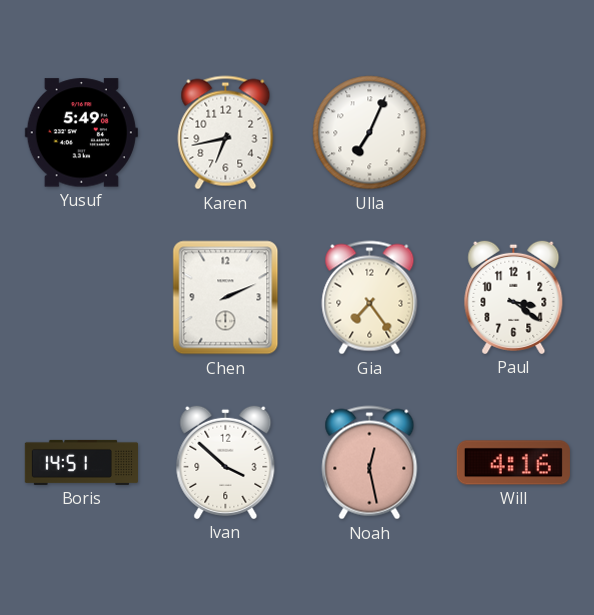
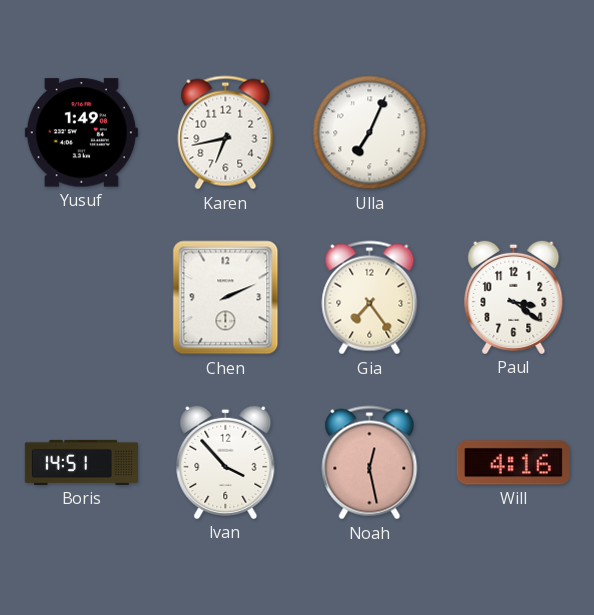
Yusuf: 5:49 -> 1:49 (81, 133)
Ivan: 3:52 -> 3:53 (226, 462)
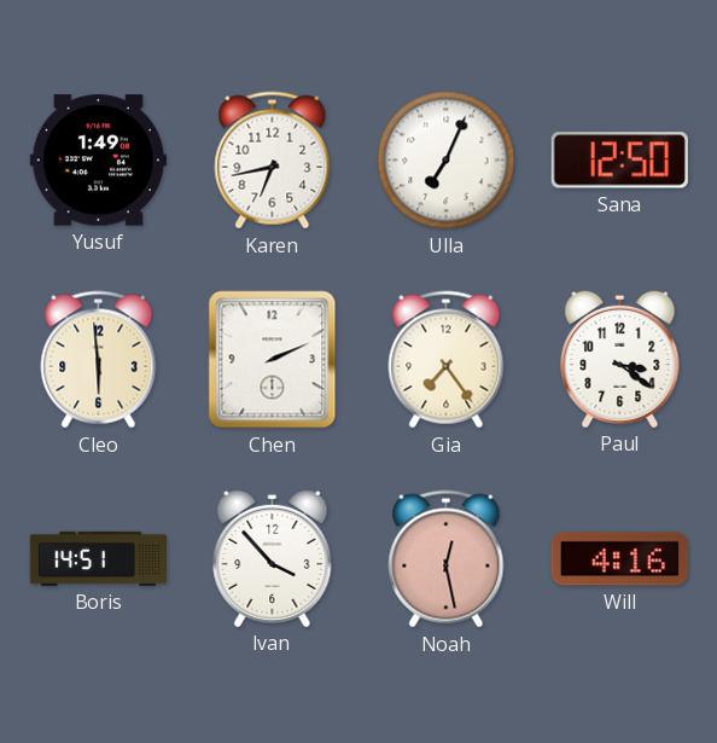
Sana: none -> 12:50 (619, 161)
Cleo: none -> 5:59 (99, 360)
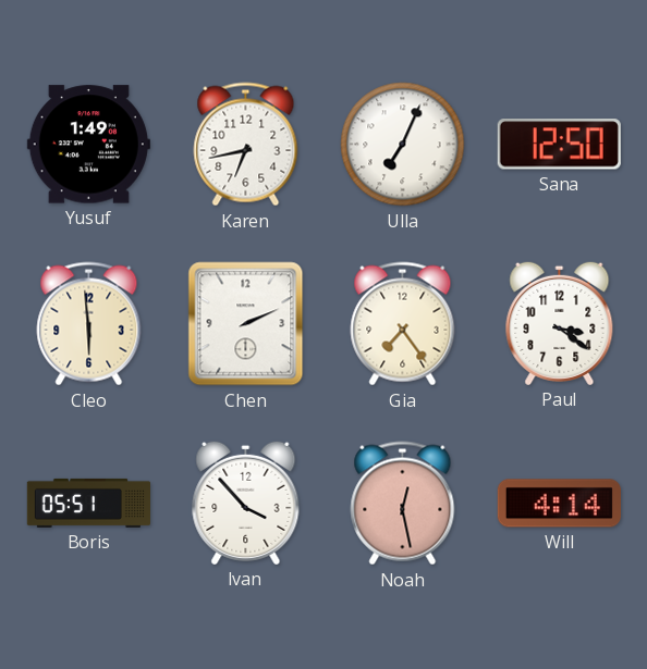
Boris: 14:51 -> 05:51 (88, 503)
Will: 4:16 -> 4:14 (559, 504)
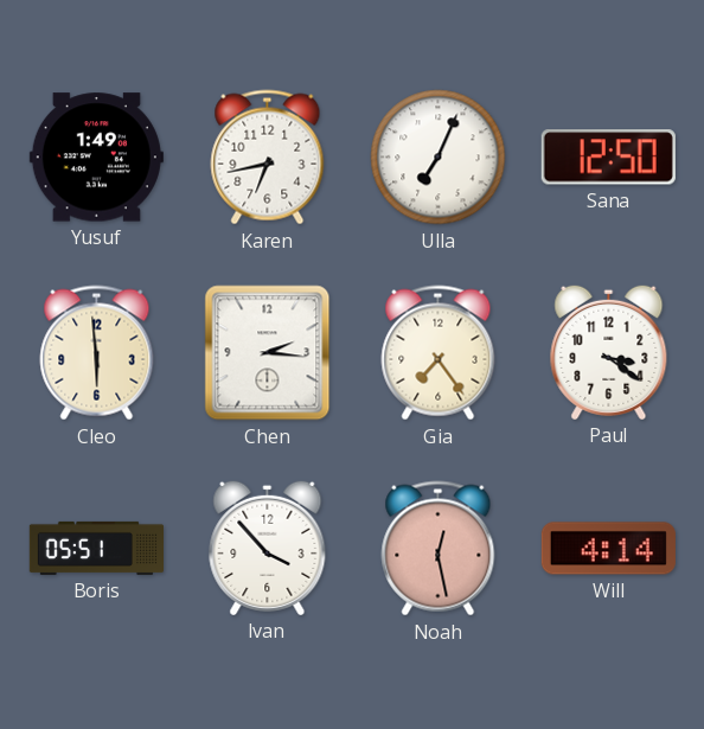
Chen: 2:11 -> 2:16 (268, 353)
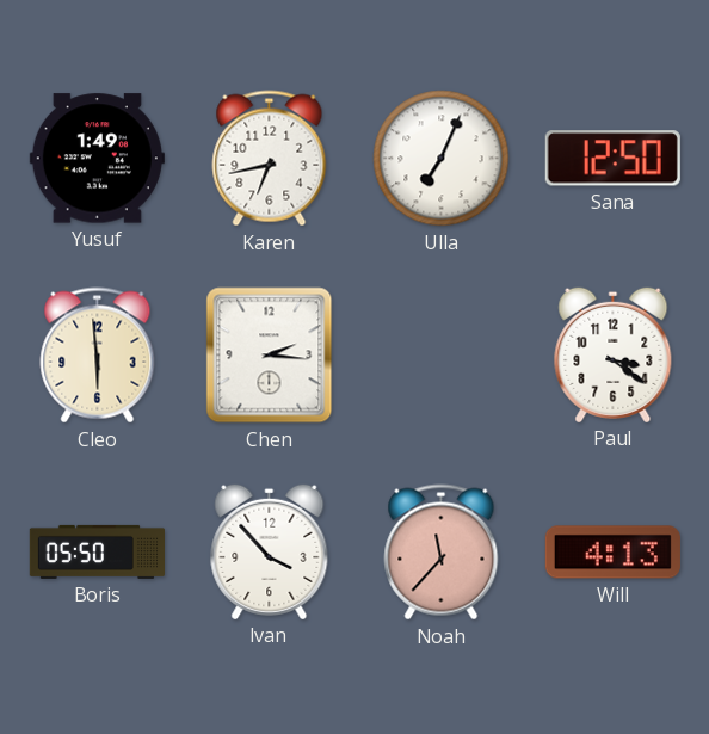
Gia: 7:24 -> none (439, 353)
Boris: 05:51 -> 05:50 (97, 551)
Noah: 12:28 -> 11:37 (442, 553)
Will: 4:14 -> 4:13 (612, 553)
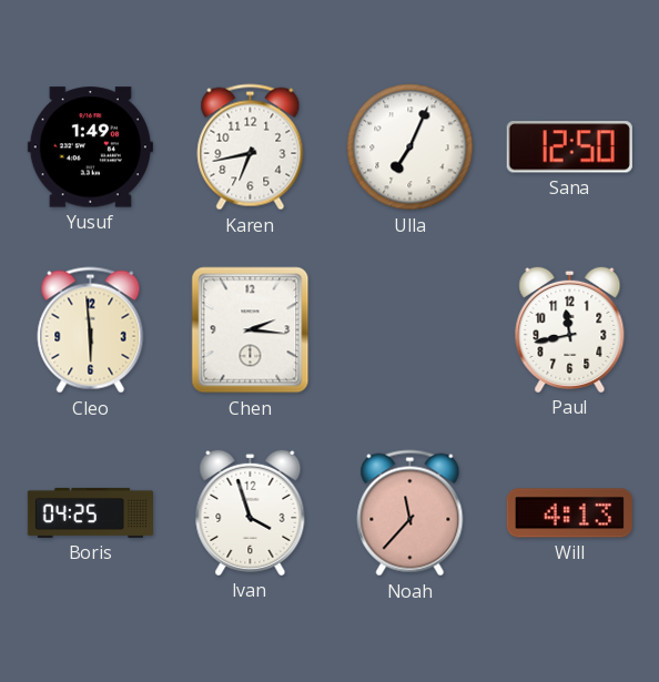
Paul: 3:21 -> 11:43 (570, 329)
Boris: 05:50 -> 04:25 (90, 512)
Ivan: 3:53 -> 3:57 (251, 512)
